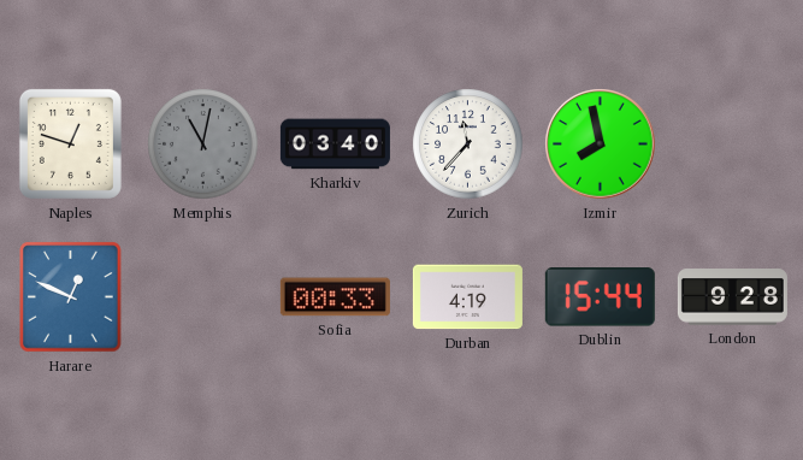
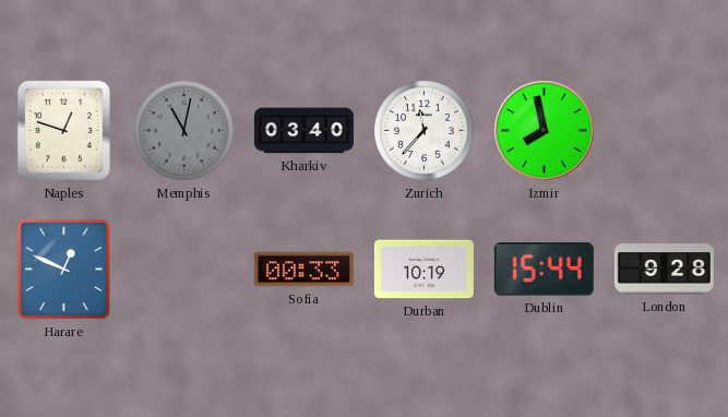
Durban: 4:19 -> 10:19 (423, 270)
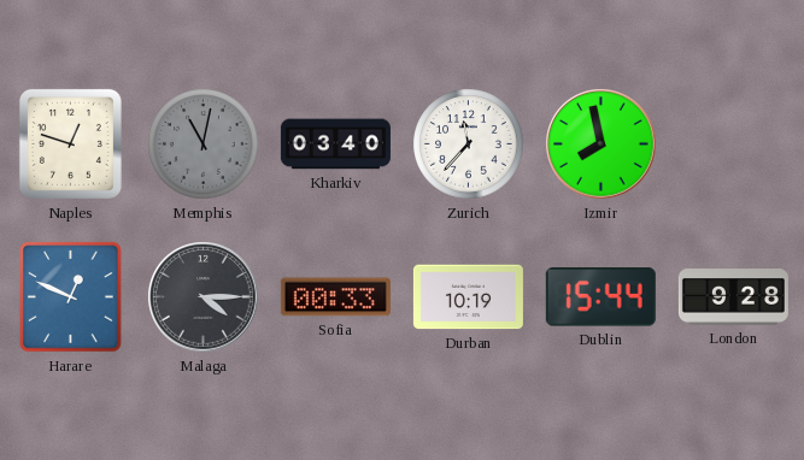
Malaga: none -> 4:15 (204, 297)
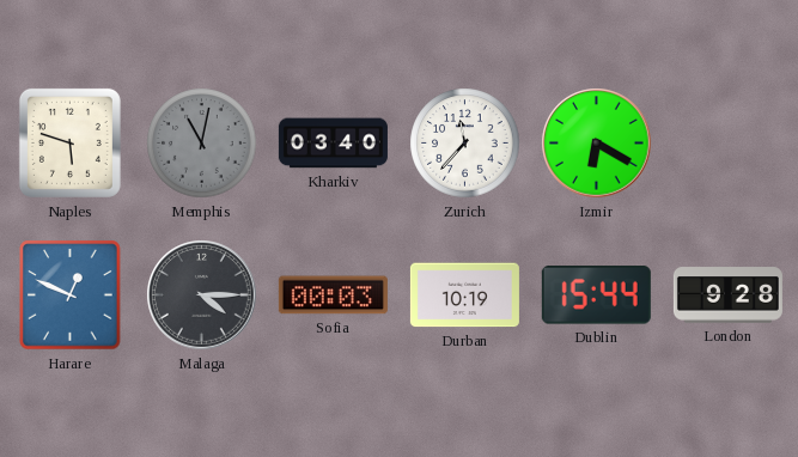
Naples: 12:48 -> 5:48 (69, 142)
Izmir: 7:58 -> 6:20 (597, 144)
Sofia: 00:33 -> 00:03 (333, 295)
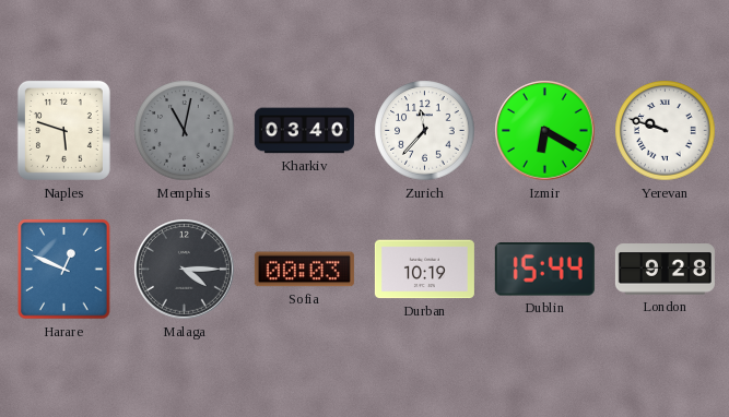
Yerevan: none -> 9:48 (666, 131)
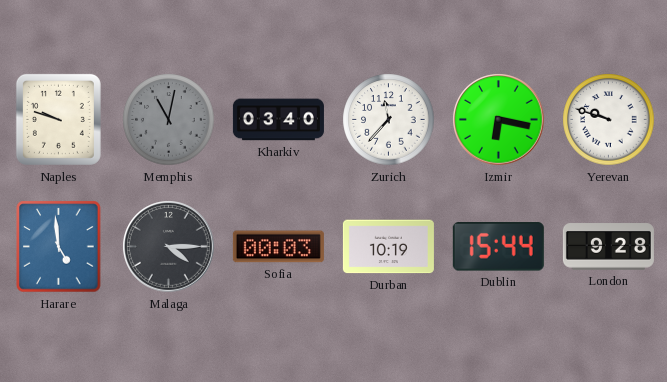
Naples: 5:48 -> 9:48 (58, 119)
Izmir: 6:20 -> 6:17 (499, 120)
Harare: 12:49 -> 4:59 (59, 247)
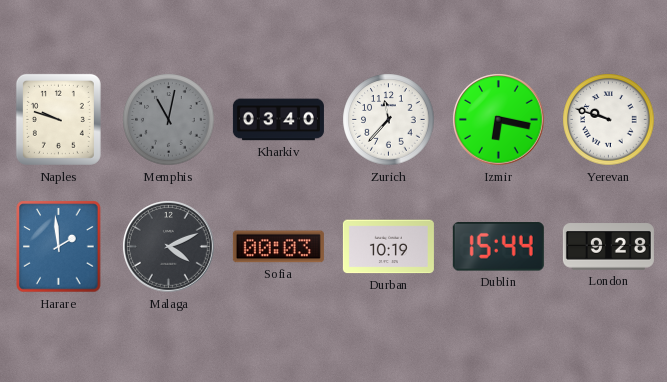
Harare: 4:59 -> 1:59 (59, 247)
Malaga: 4:15 -> 4:11 (169, 247)
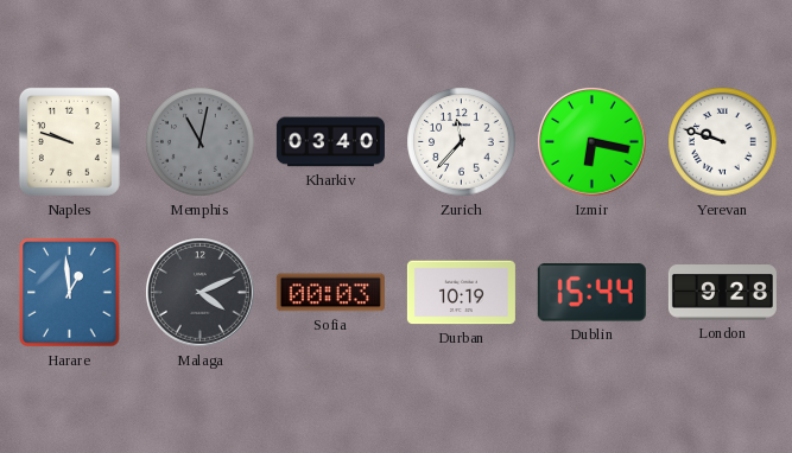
Harare: 1:59 -> 12:59 (70, 293)
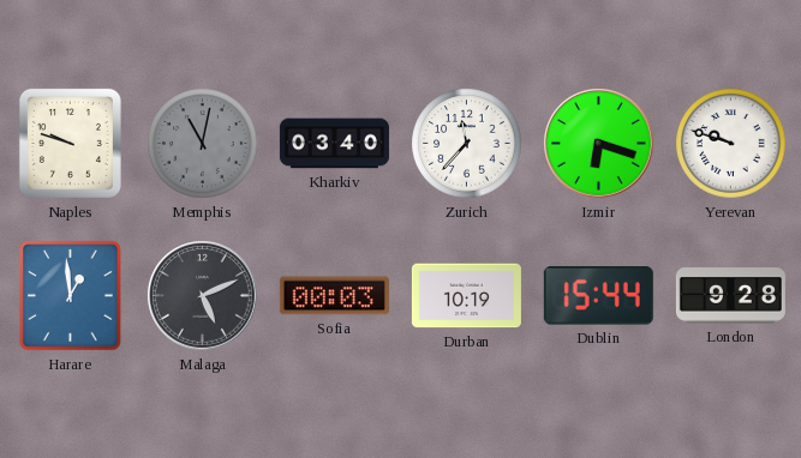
Izmir: 6:17 -> 6:18 (599, 144)
Malaga: 4:11 -> 5:11 (203, 296)
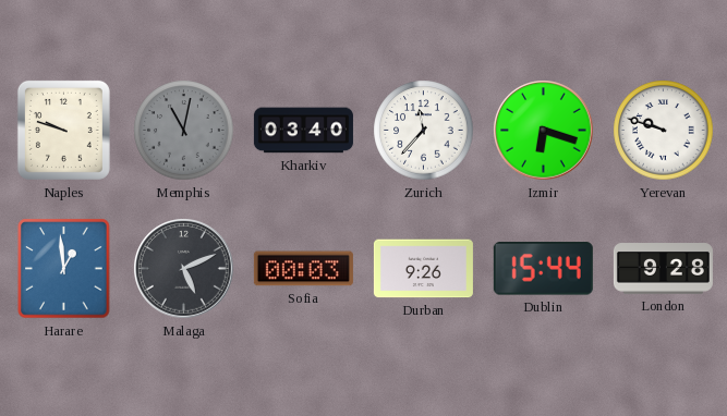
Durban: 10:19 -> 9:26 (423, 269)
